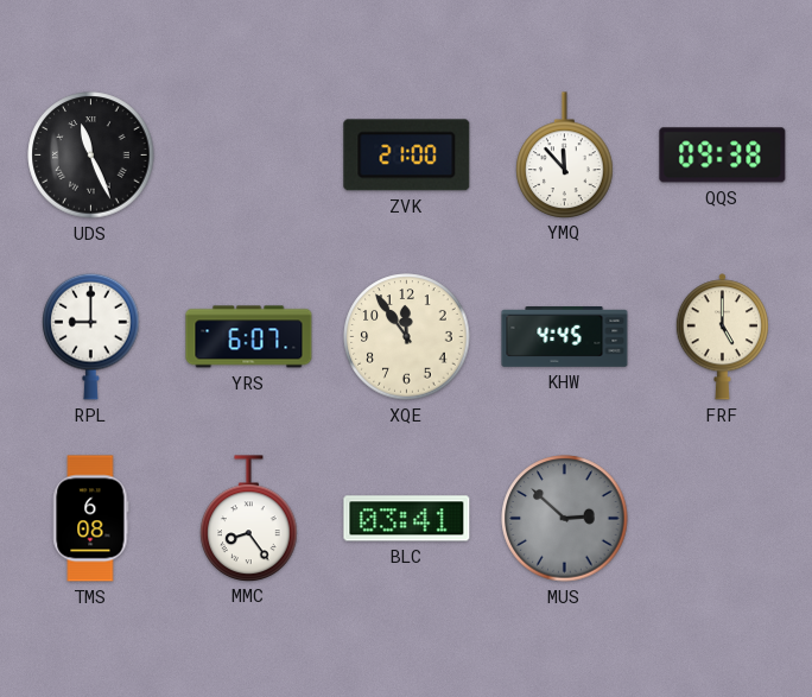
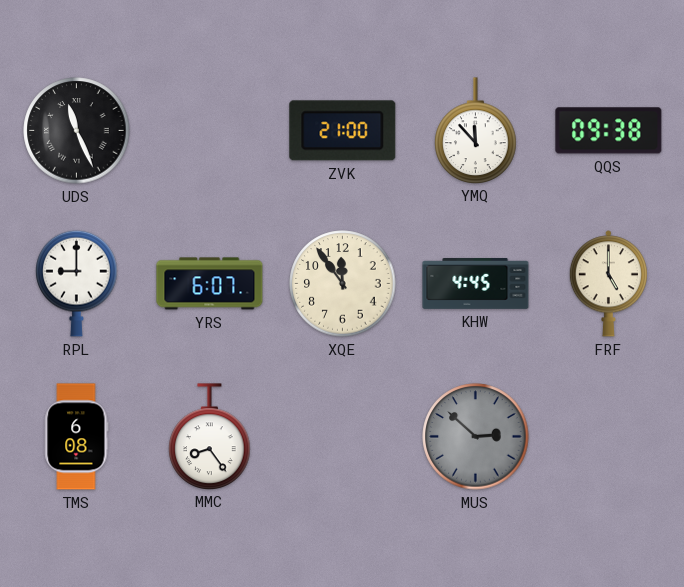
BLC: 03:41 -> none (407, 519)
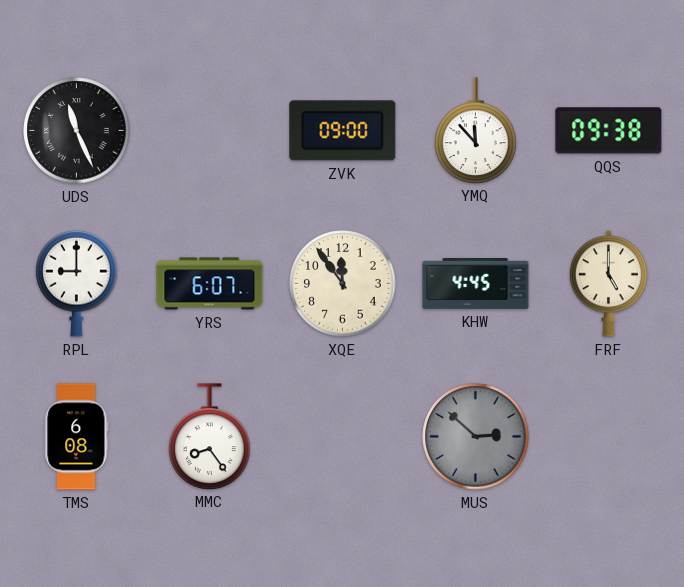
ZVK: 21:00 -> 09:00 (343, 131)
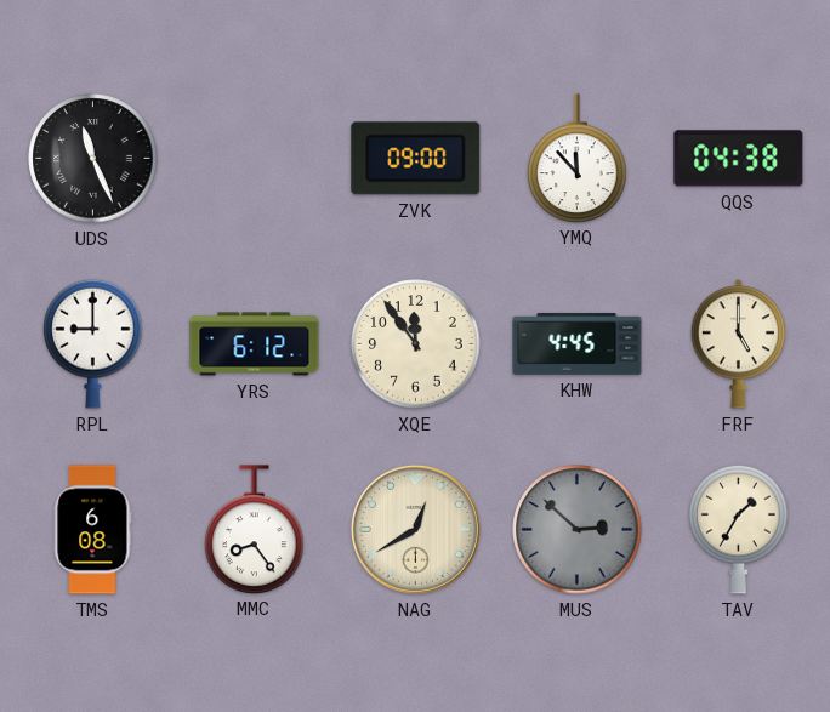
QQS: 09:38 -> 04:38 (739, 159)
YRS: 6:07 -> 6:12 (255, 344)
NAG: none -> 12:40 (415, 529)
TAV: none -> 1:35 (739, 529)
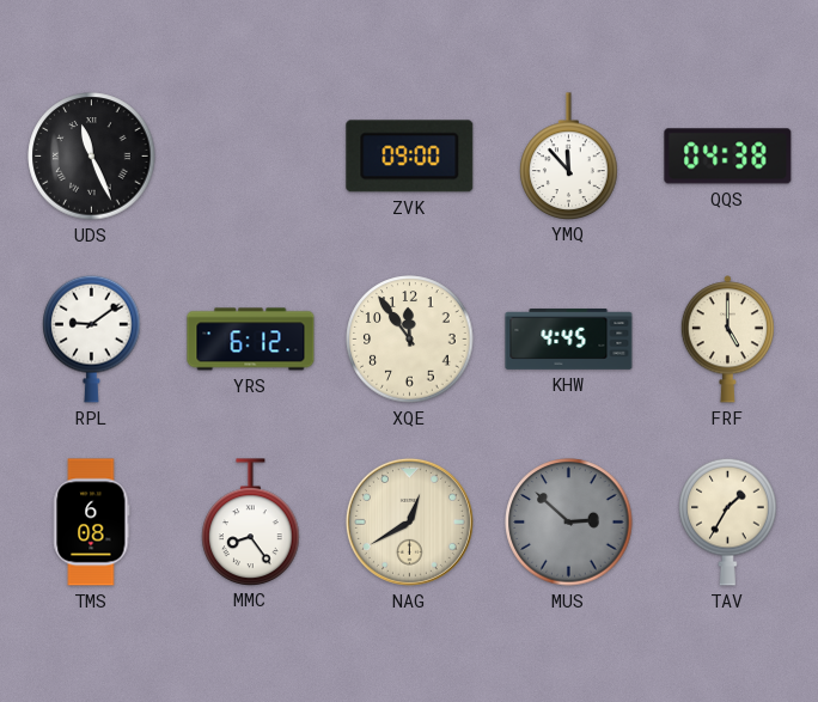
RPL: 9:00 -> 9:09 (92, 338)
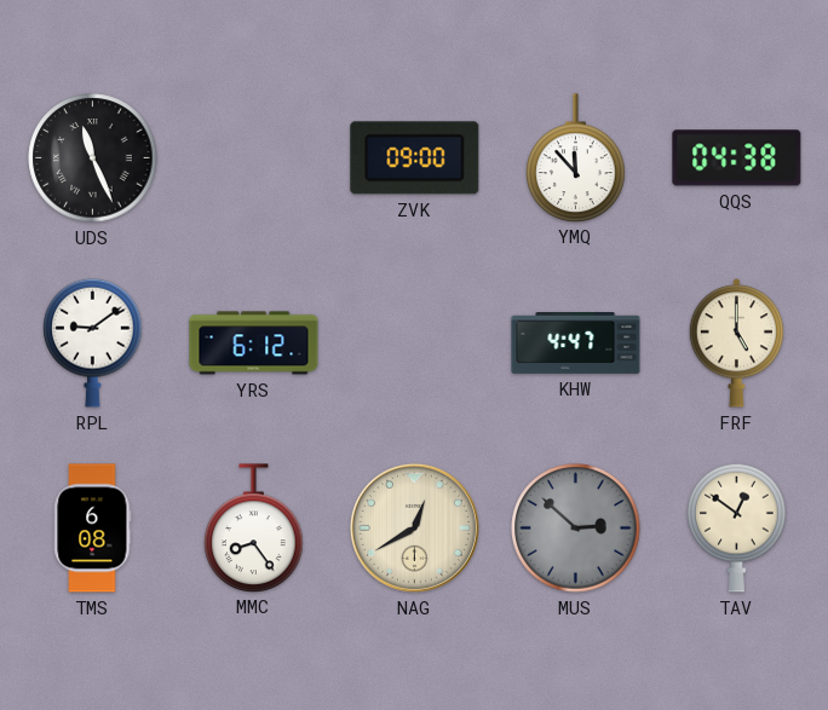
XQE: 11:54 -> none (410, 340)
KHW: 4:45 -> 4:47 (576, 344)
TAV: 1:35 -> 12:51 (737, 527)
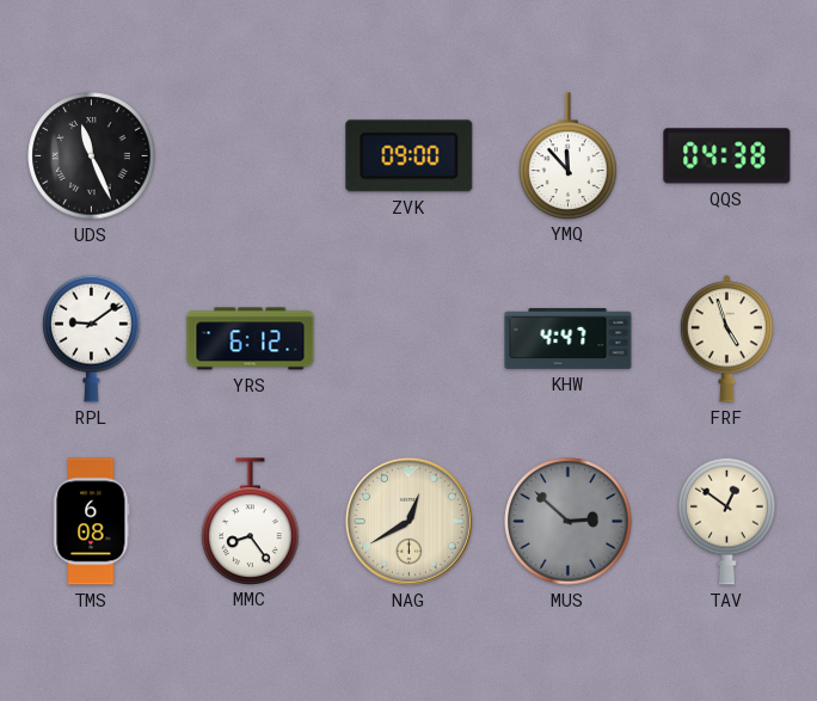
FRF: 5:00 -> 4:57 (726, 339)
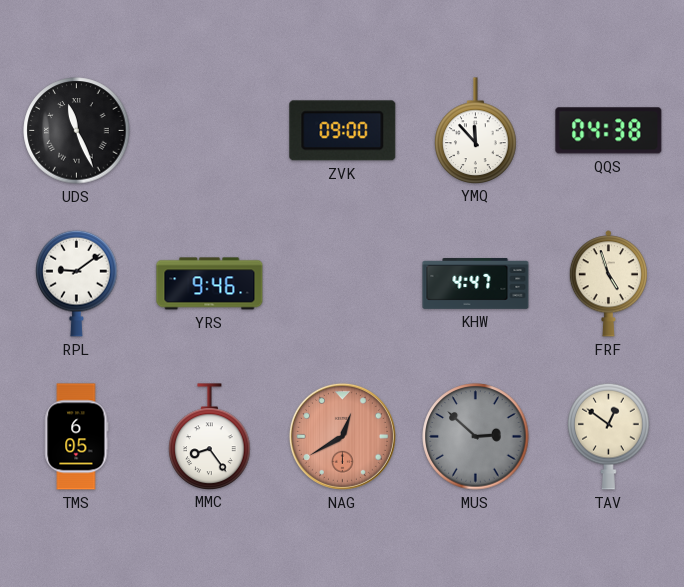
YRS: 6:12 -> 9:46 (210, 284)
TMS: 6:08 -> 6:05 (77, 437)
NAG dial: cream -> salmon (342, 436)
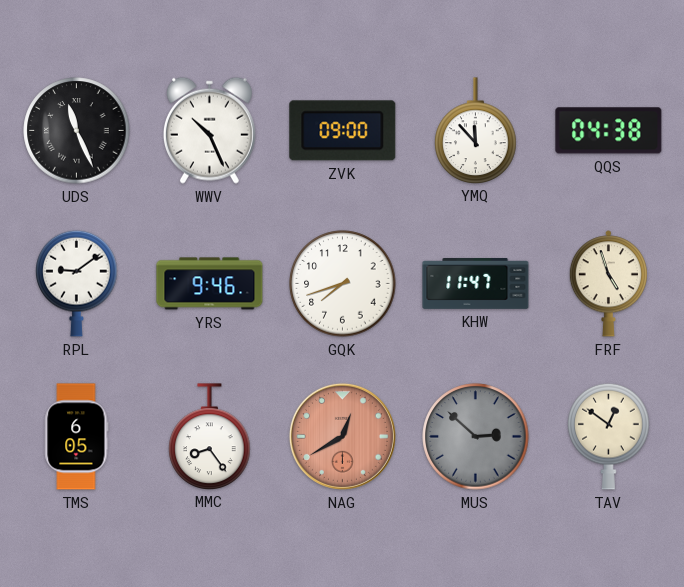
WWV: none -> 10:26 (209, 130)
GQK: none -> 7:42 (343, 284)
KHW: 4:47 -> 11:47 (476, 284)
